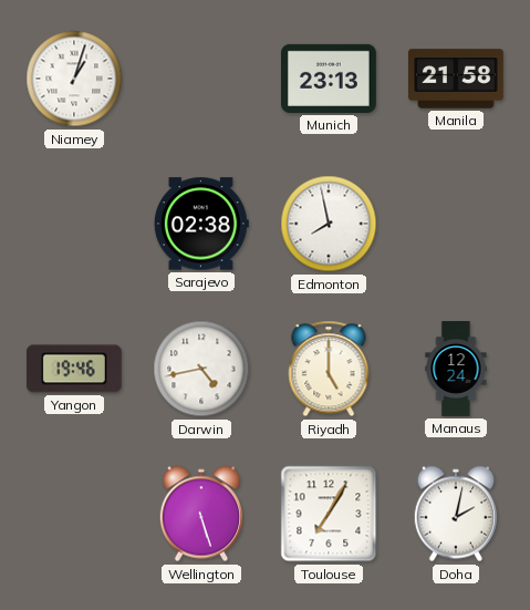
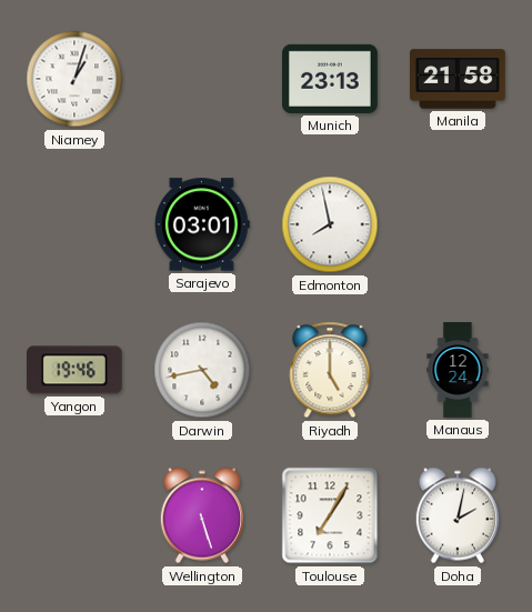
Sarajevo: 02:38 -> 03:01 (202, 224)
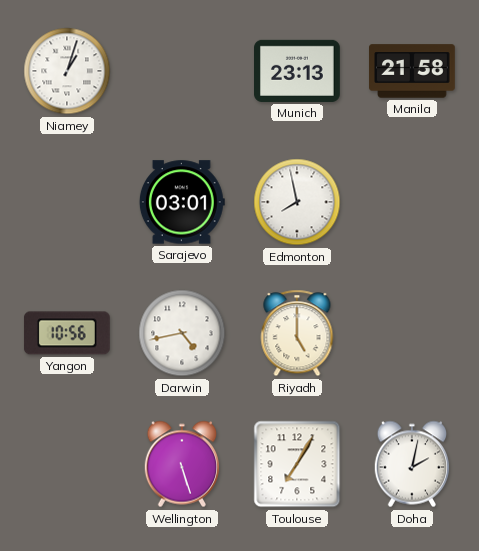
Yangon: 19:46 -> 10:56 (67, 333)
Manaus: 12:24 -> none (458, 370)
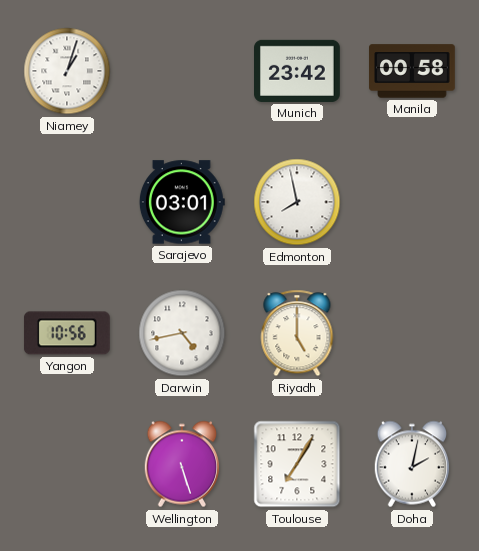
Munich: 23:13 -> 23:42 (298, 71)
Manila: 21:58 -> 00:58 (413, 71)
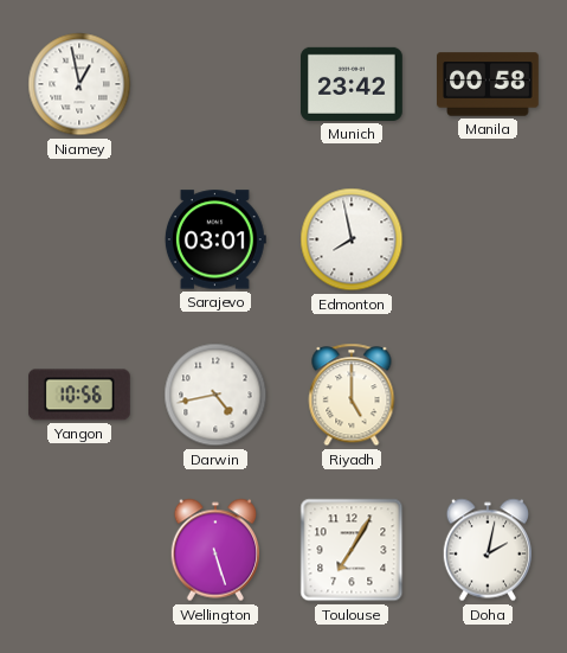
Niamey: 1:03 -> 12:58 (79, 84)
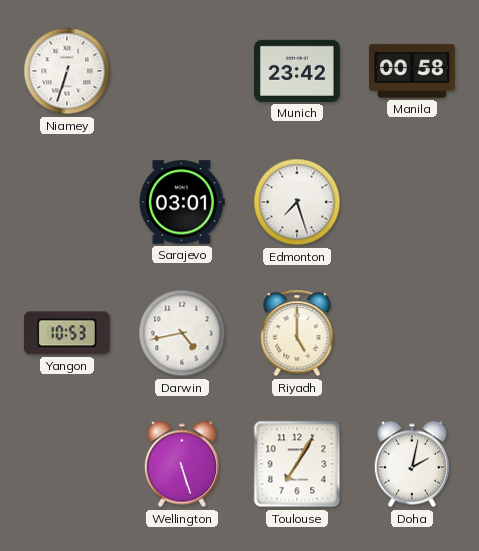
Niamey: 12:58 -> 6:33 (67, 71)
Edmonton: 7:58 -> 7:27 (297, 202)
Yangon: 10:56 -> 10:53 (67, 333)
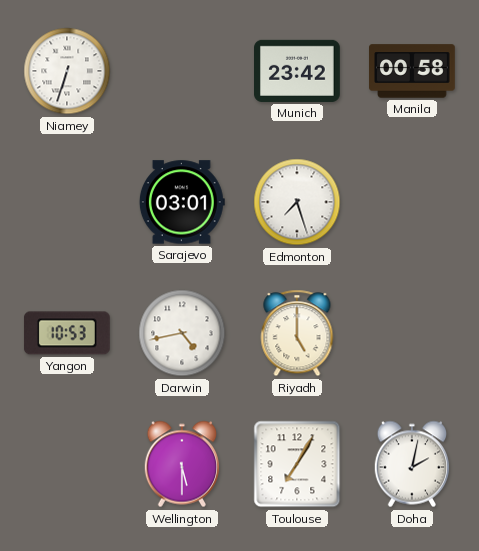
Wellington: 5:27 -> 5:30 (181, 464)
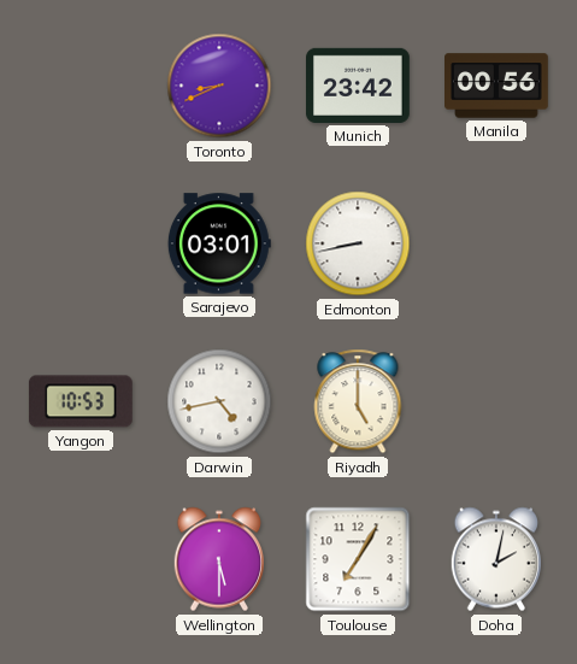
Niamey: 6:33 -> none (67, 71)
Toronto: none -> 8:41 (219, 86)
Manila: 00:58 -> 00:56 (497, 86)
Edmonton: 7:27 -> 8:43 (358, 243)
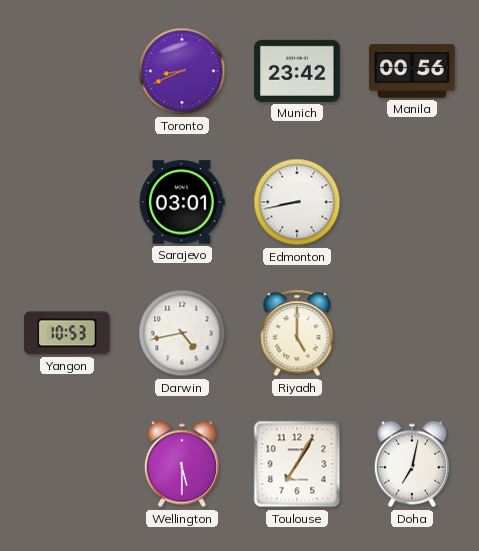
Doha: 2:02 -> 7:02 (411, 464)
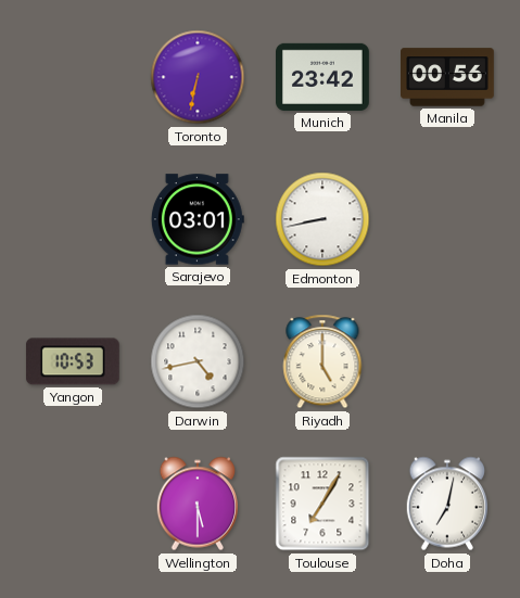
Toronto: 8:41 -> 6:32 (198, 77)
